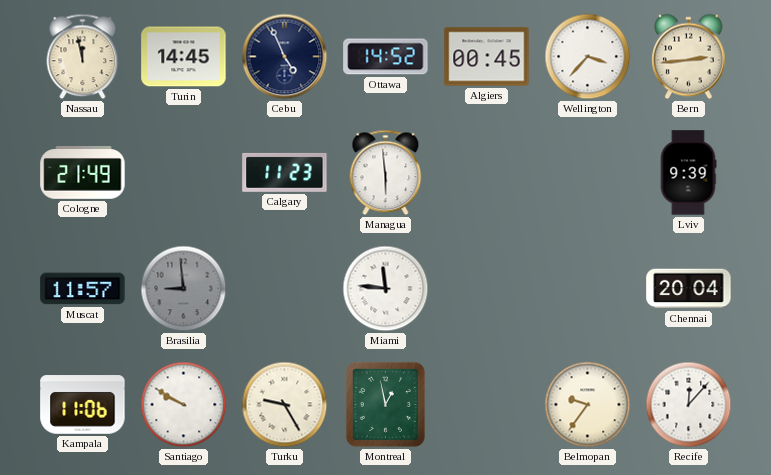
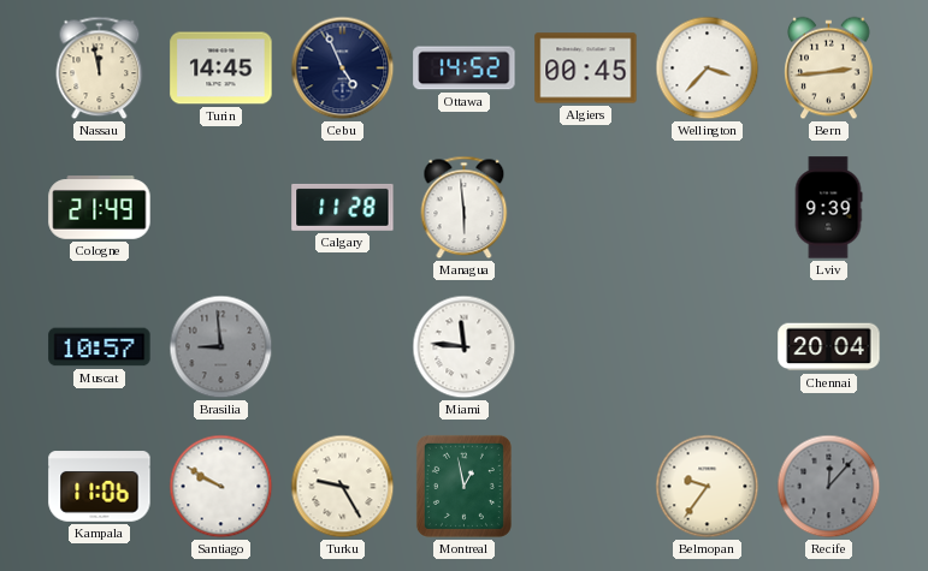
Calgary: 11:23 -> 11:28 (343, 207)
Muscat: 11:57 -> 10:57 (100, 347)
Recife dial: white -> grey (829, 487)
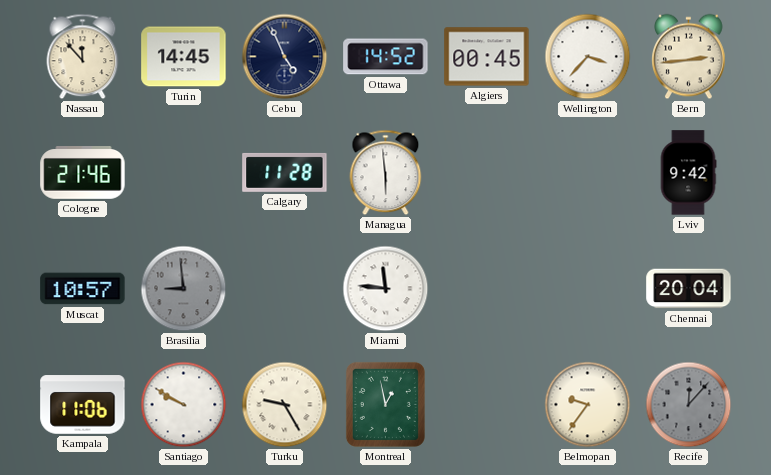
Nassau: 11:58 -> 11:53 (83, 57)
Cologne: 21:49 -> 21:46 (83, 173)
Lviv: 9:39 -> 9:42 (688, 173)
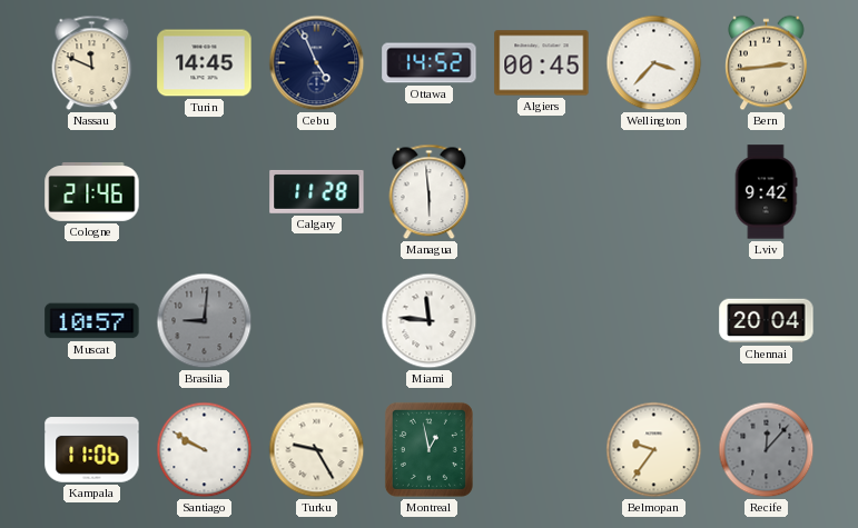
Nassau: 11:53 -> 11:49 (92, 63)
Brasilia: 8:59 -> 9:01 (205, 321)
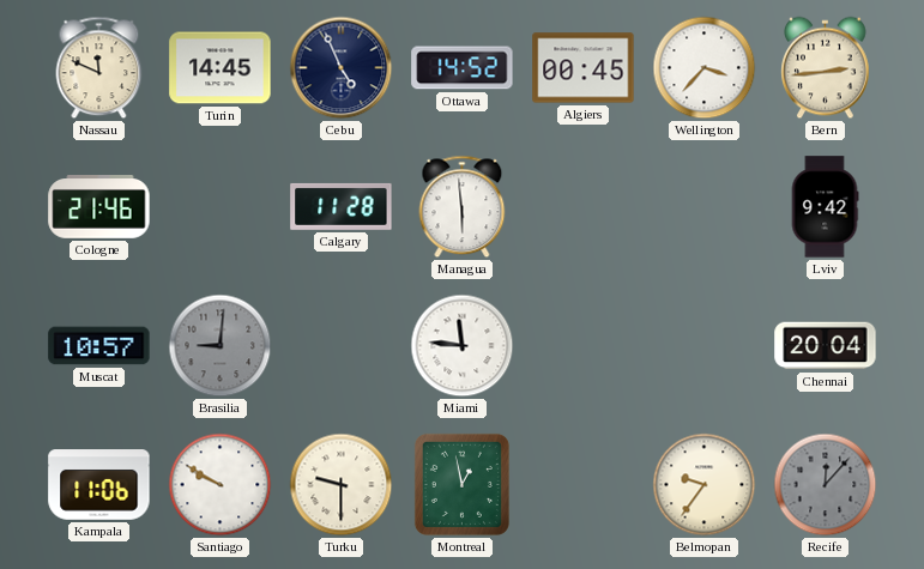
Turku: 9:25 -> 9:30 (342, 485)
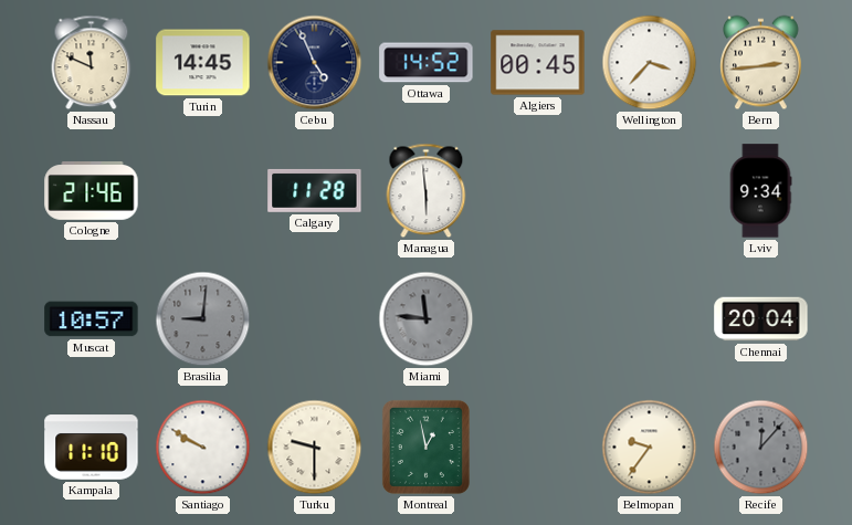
Lviv: 9:42 -> 9:34 (760, 191)
Miami dial: white -> grey (427, 319)
Kampala: 11:06 -> 11:10 (92, 448)
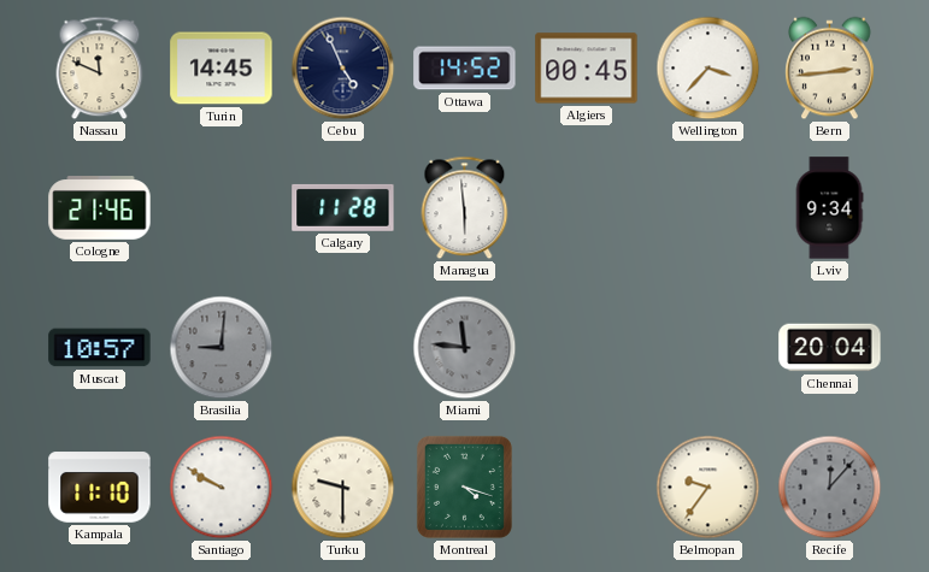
Montreal: 12:58 -> 4:18 (464, 487)
